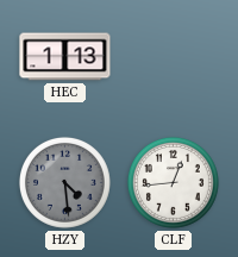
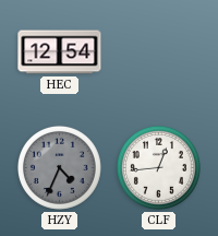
HEC: 1:13 -> 12:54 (60, 52)
HZY: 4:29 -> 4:34 (59, 167)
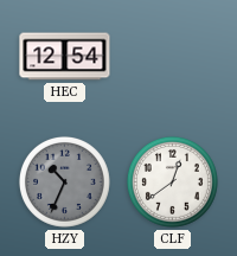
HZY: 4:34 -> 10:34 (64, 181)
CLF: 12:44 -> 12:39 (172, 181)
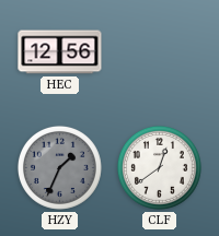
HEC: 12:54 -> 12:56 (60, 52)
HZY: 10:34 -> 1:34 (59, 167)
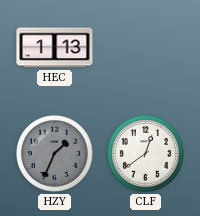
HEC: 12:56 -> 1:13 (55, 48)
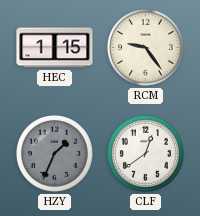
HEC: 1:13 -> 1:15 (55, 48)
RCM: none -> 9:24 (145, 47)
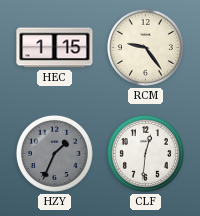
CLF: 12:39 -> 12:31 (145, 153)
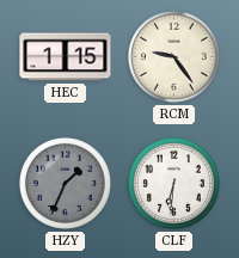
CLF: 12:31 -> 6:31 (173, 183)
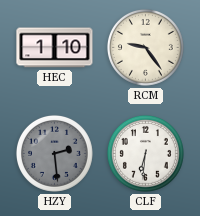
HEC: 1:15 -> 1:10 (55, 48)
HZY: 1:34 -> 2:29 (54, 153)
